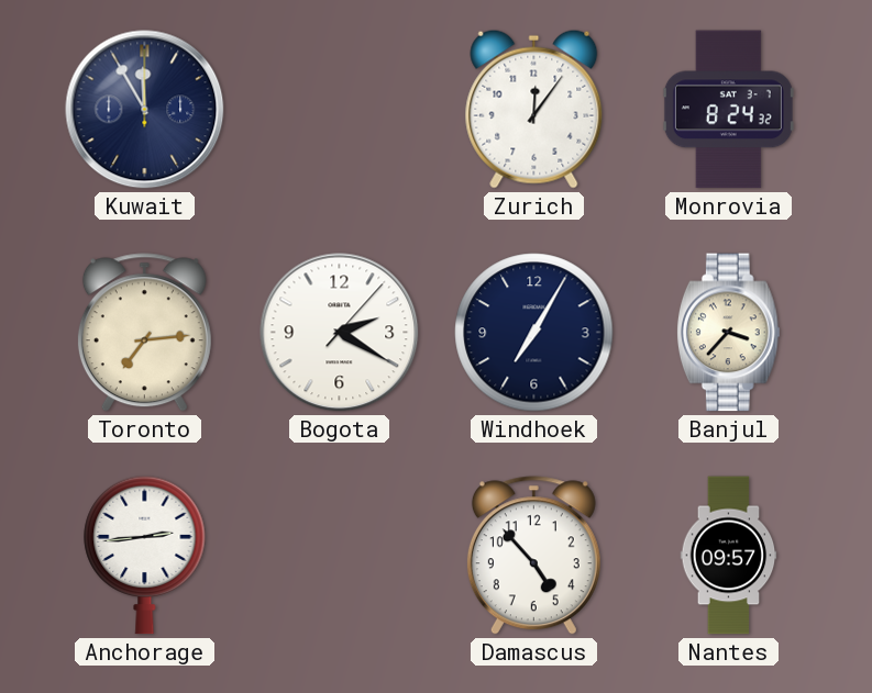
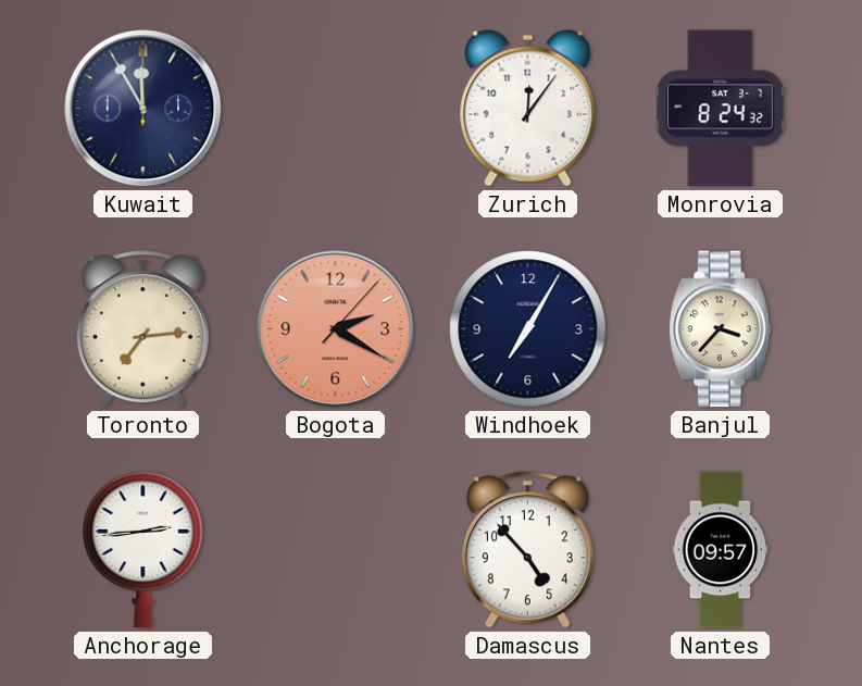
Bogota dial: white -> salmon (336, 329)
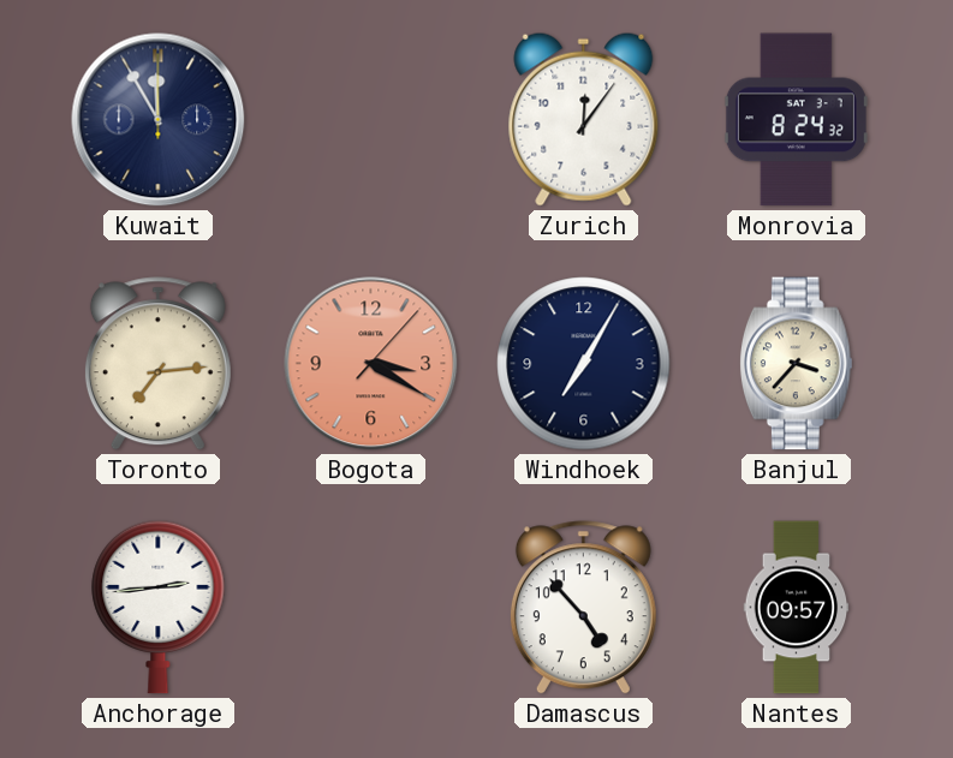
Bogota: 2:20 -> 3:20 (371, 364)
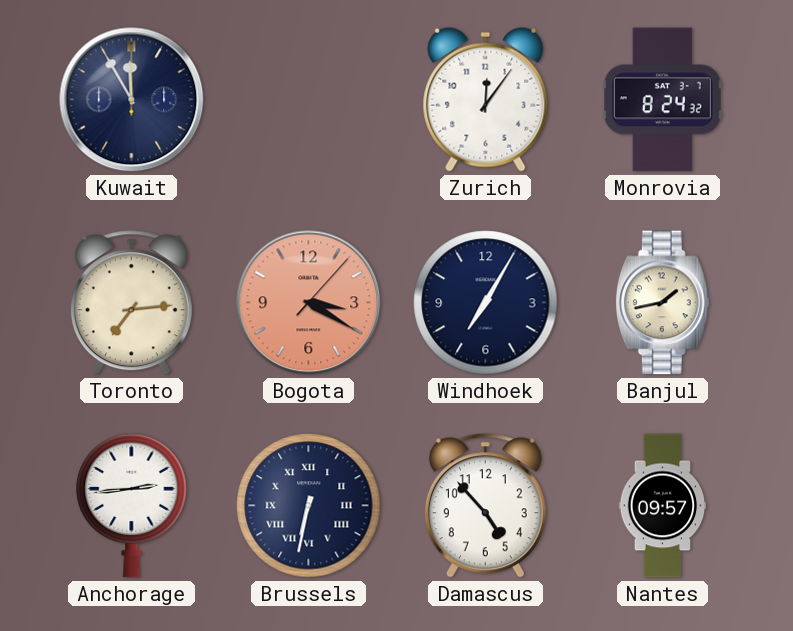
Banjul: 3:37 -> 1:43 (662, 303)
Brussels: none -> 6:32 (309, 506)
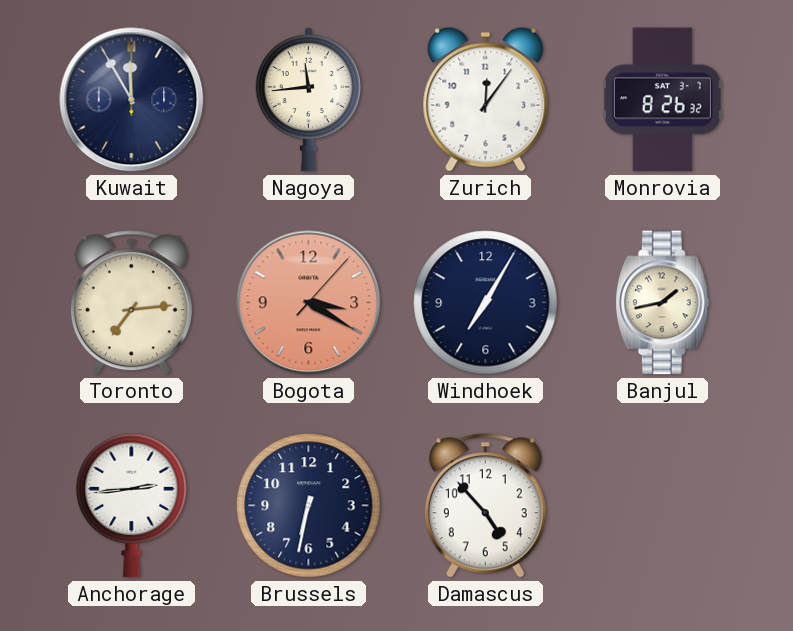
Nagoya: none -> 11:44 (308, 99)
Monrovia: 8:24 -> 8:26 (662, 100)
Brussels numerals: Roman -> Arabic (309, 506)
Nantes: 09:57 -> none (663, 506)
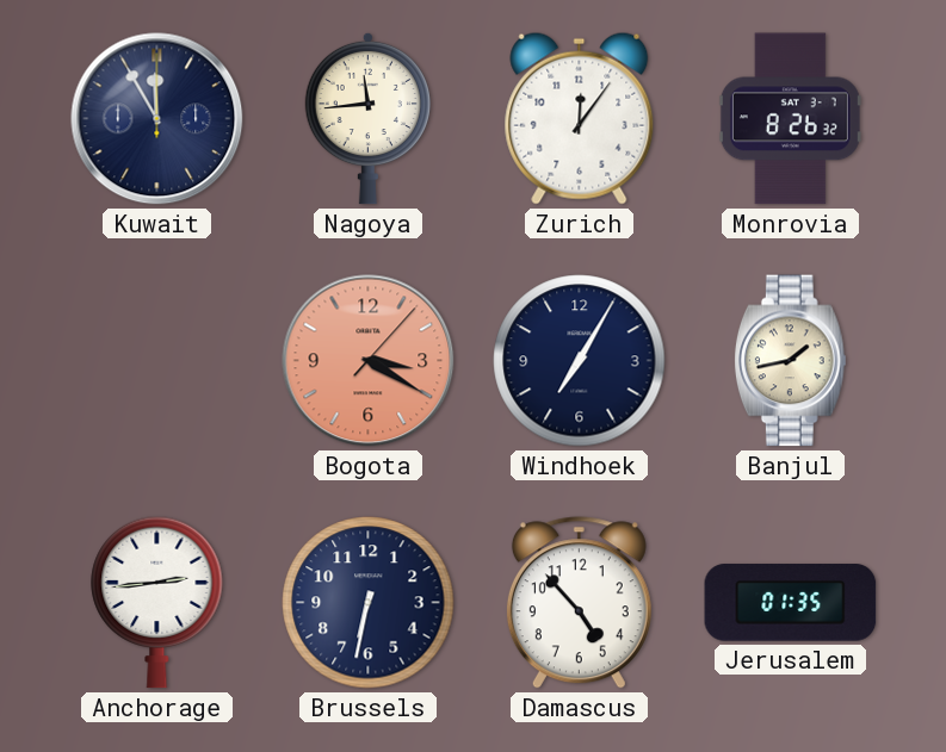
Toronto: 7:14 -> none (131, 303)
Jerusalem: none -> 01:35 (791, 603)
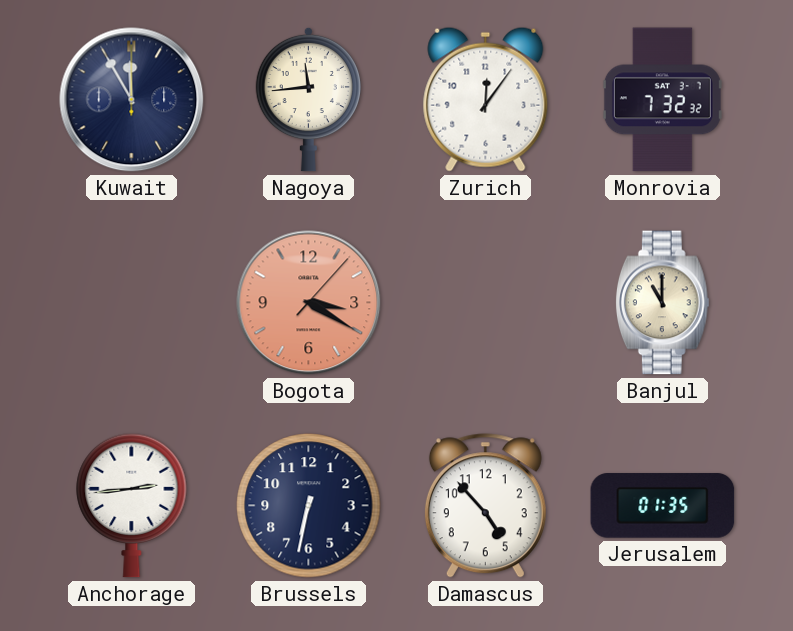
Monrovia: 8:26 -> 7:32 (662, 100)
Windhoek: 7:05 -> none (580, 361)
Banjul: 1:43 -> 11:00 (662, 303)
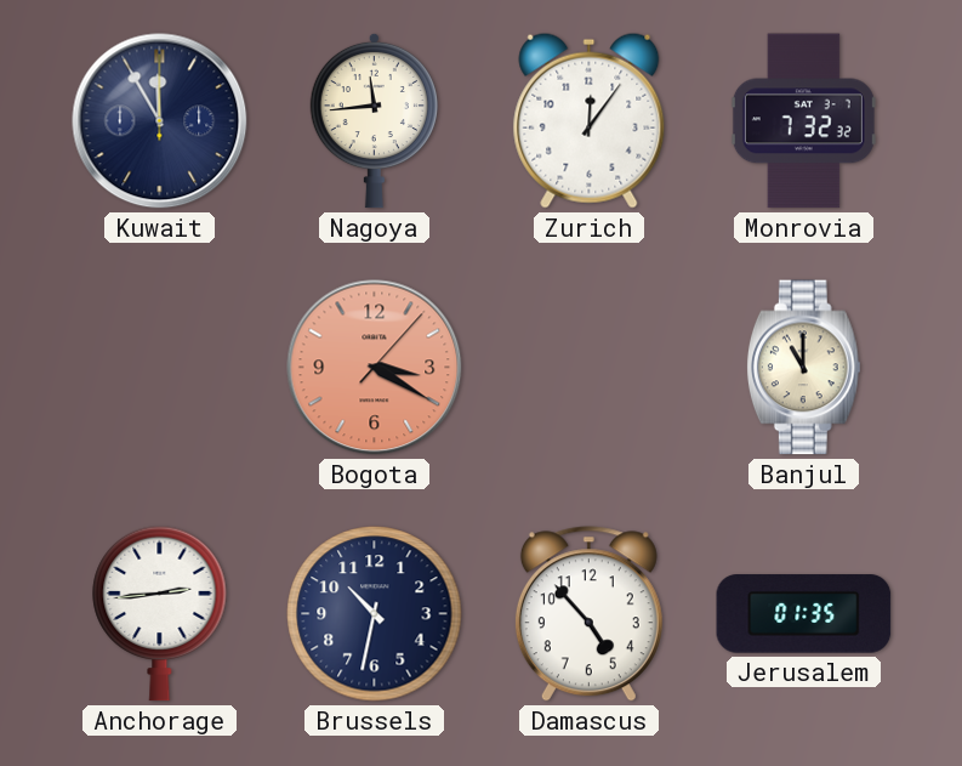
Brussels: 6:32 -> 10:32 (375, 614)
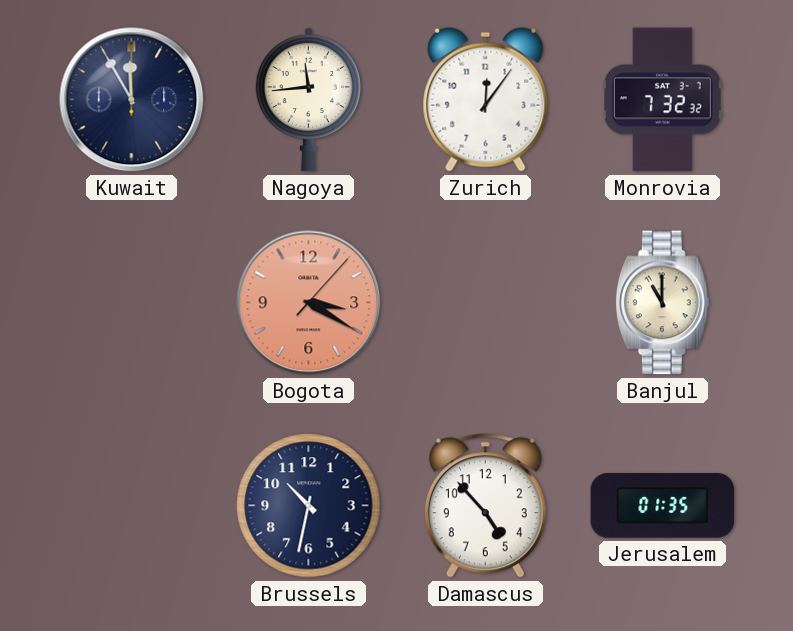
Anchorage: 2:44 -> none (160, 613)
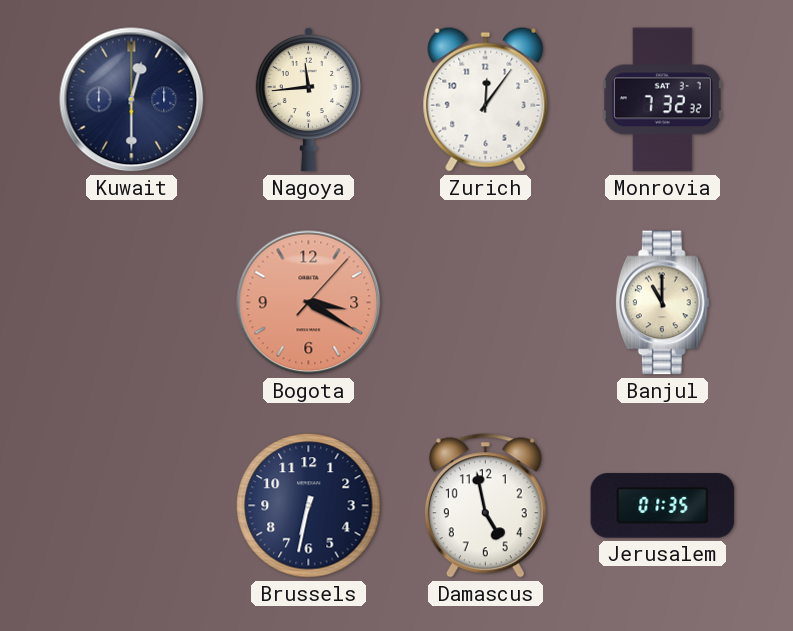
Kuwait: 11:55 -> 12:30 (132, 100)
Brussels: 10:32 -> 6:32 (309, 506)
Damascus: 4:53 -> 4:58 (485, 506)
